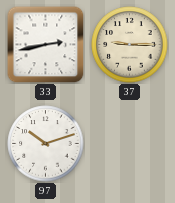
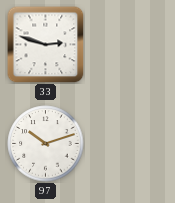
33: 2:43 -> 2:48 (45, 44)
37: 9:15 -> none (130, 45)
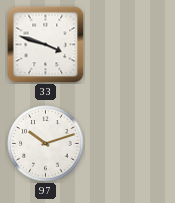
33: 2:48 -> 3:48 (45, 44)
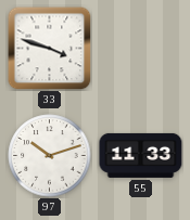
55: none -> 11:33 (141, 155)
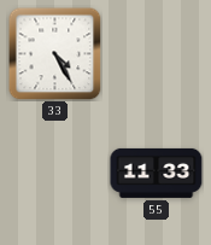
33: 3:48 -> 4:25 (54, 53)
97: 10:12 -> none (50, 156)
